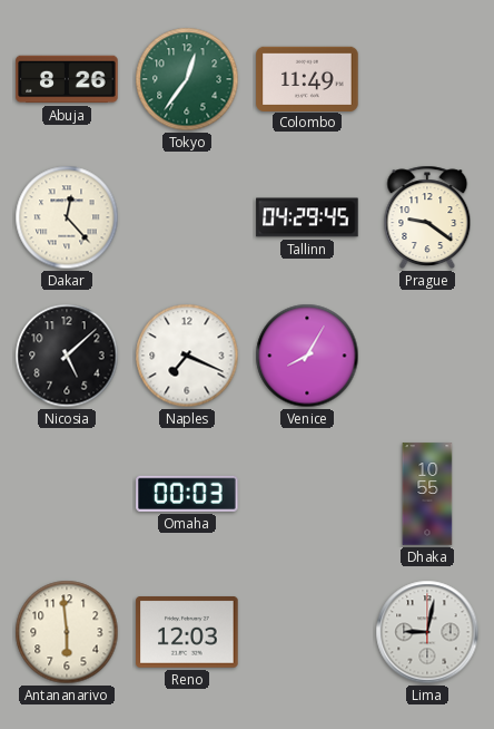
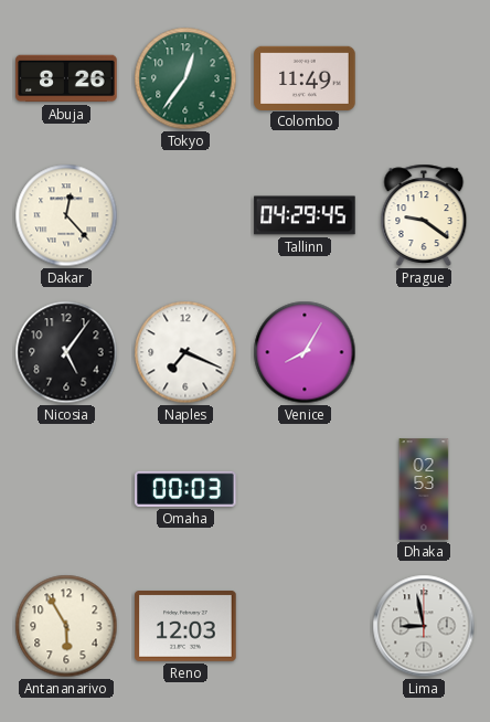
Nicosia: 5:08 -> 5:06 (66, 352)
Dhaka: 10:55 -> 02:53 (424, 489)
Antananarivo: 5:59 -> 5:55 (66, 626)
Lima: 9:02 -> 8:58 (424, 626)
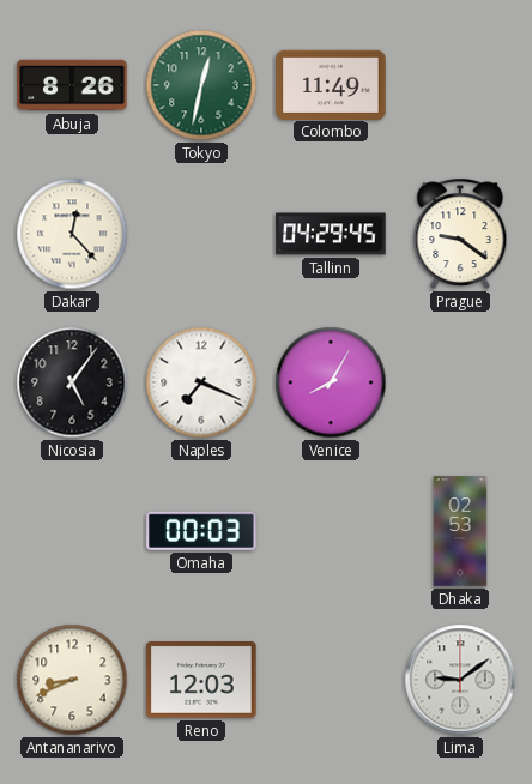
Tokyo: 12:36 -> 12:32 (201, 85)
Antananarivo: 5:55 -> 8:41 (72, 680)
Lima: 8:58 -> 9:09 (460, 680)
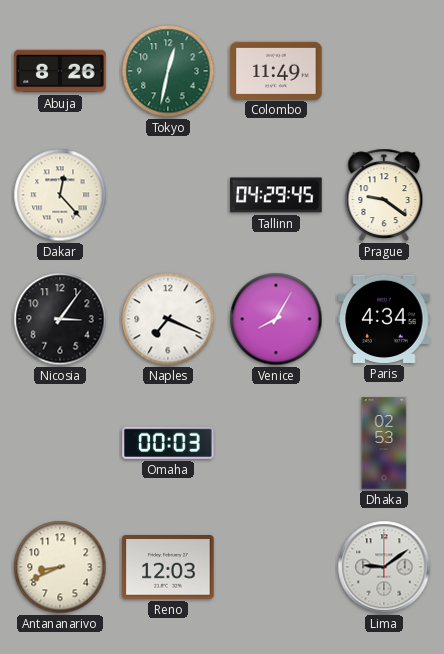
Nicosia: 5:06 -> 3:06 (60, 319)
Paris: none -> 4:34 (384, 319)
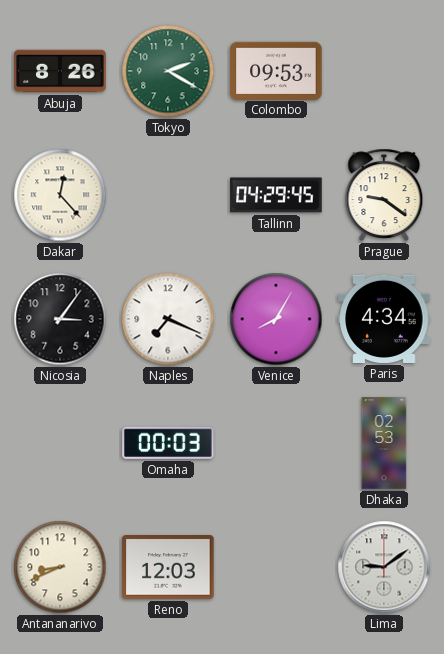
Tokyo: 12:32 -> 2:20 (168, 71)
Colombo: 11:49 -> 09:53 (276, 70)
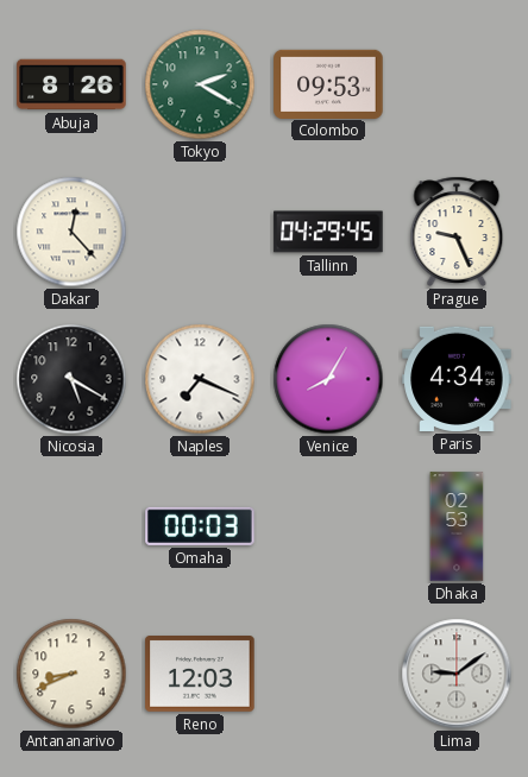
Prague: 9:21 -> 9:26 (457, 232)
Nicosia: 3:06 -> 5:20 (71, 379)
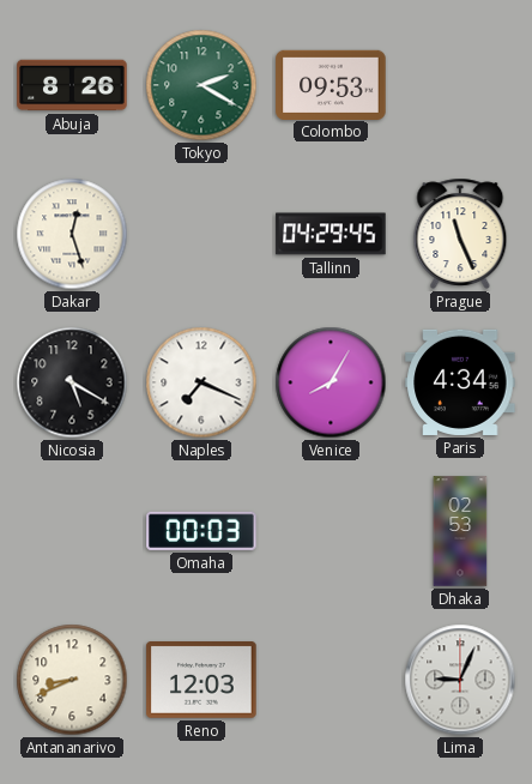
Dakar: 12:23 -> 12:27 (72, 234)
Prague: 9:26 -> 11:26 (460, 234)
Lima: 9:09 -> 9:04 (460, 680)
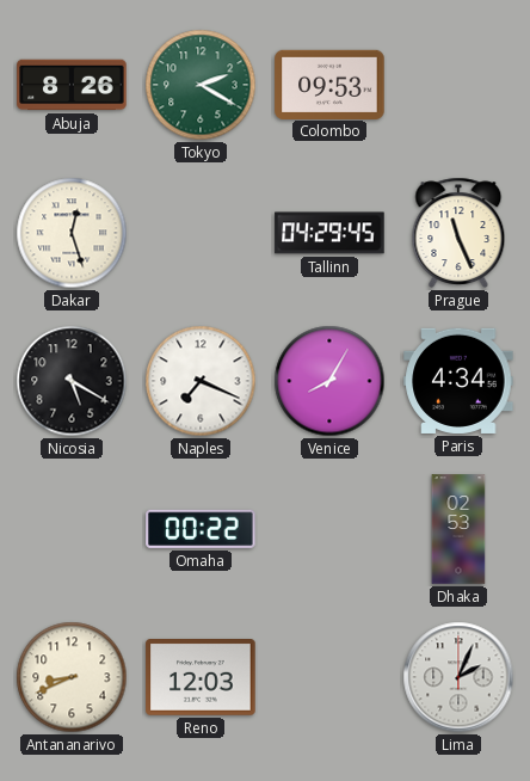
Omaha: 00:03 -> 00:22 (201, 529)
Lima: 9:04 -> 2:04 (458, 677)
